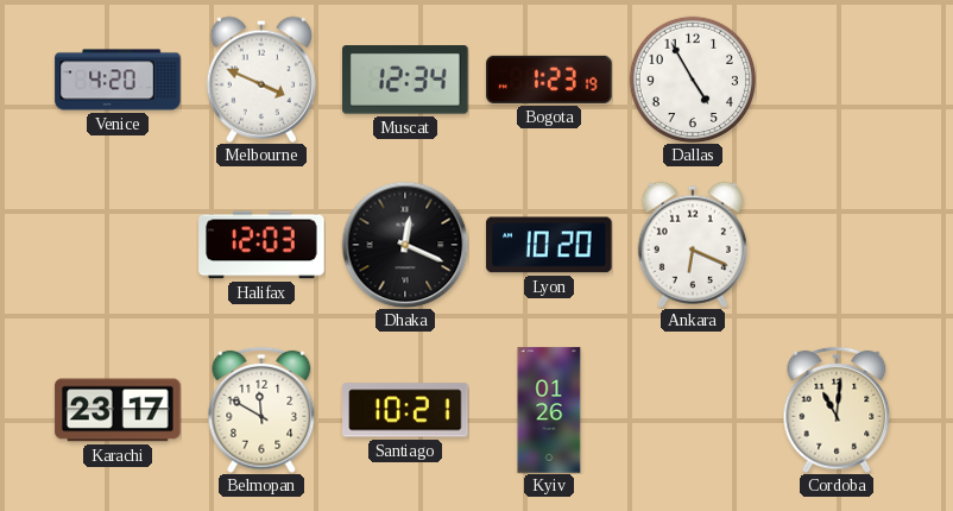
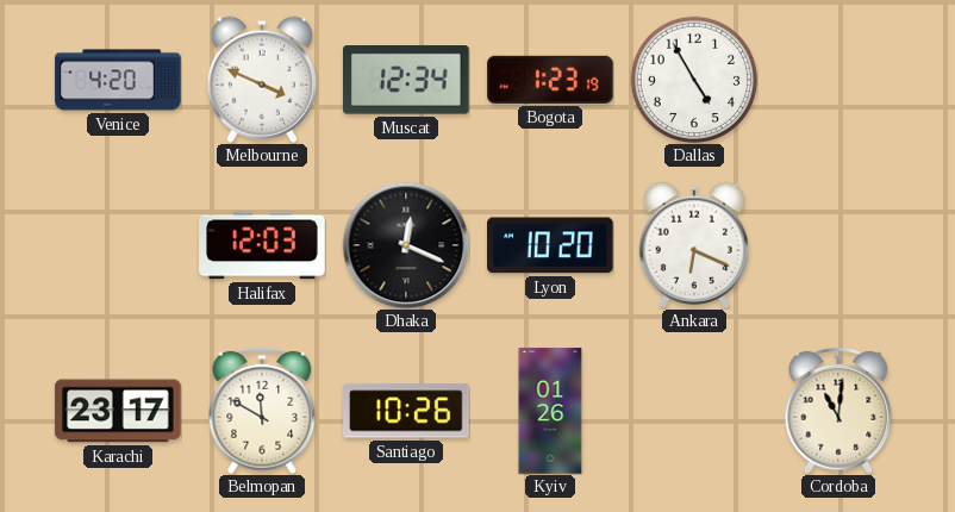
Santiago: 10:21 -> 10:26 (406, 411)
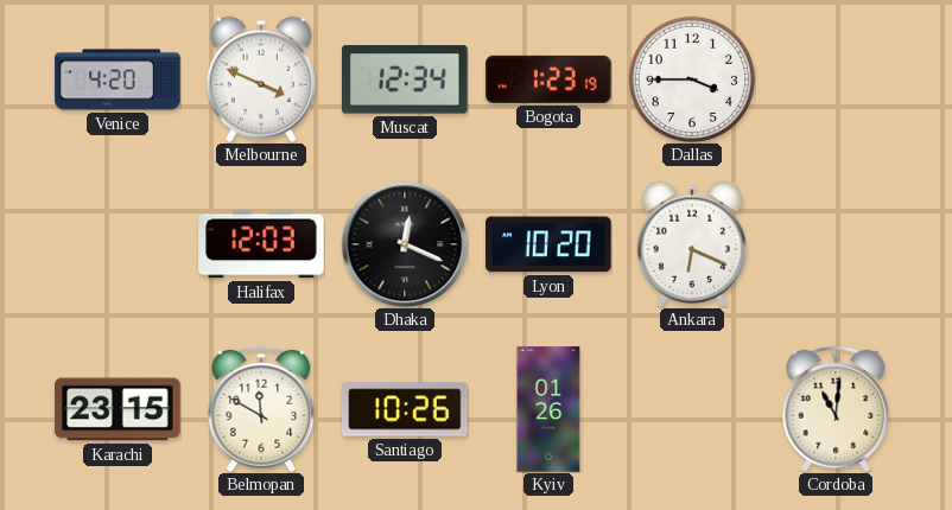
Dallas: 4:55 -> 3:45 (691, 78)
Karachi: 23:17 -> 23:15 (118, 409)
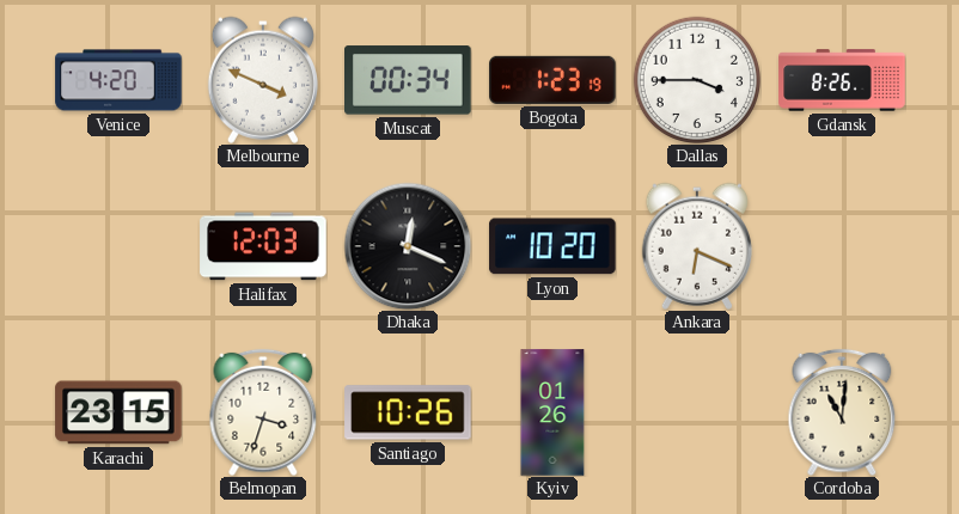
Muscat: 12:34 -> 00:34 (408, 80)
Gdansk: none -> 8:26 (842, 80)
Belmopan: 11:50 -> 3:33 (263, 412)
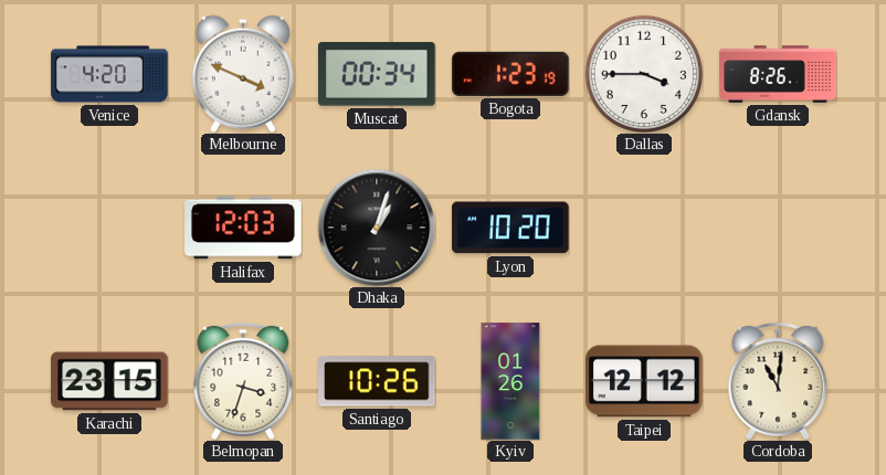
Dhaka: 12:19 -> 1:03 (377, 228)
Ankara: 6:19 -> none (697, 246)
Taipei: none -> 12:12 (644, 381)
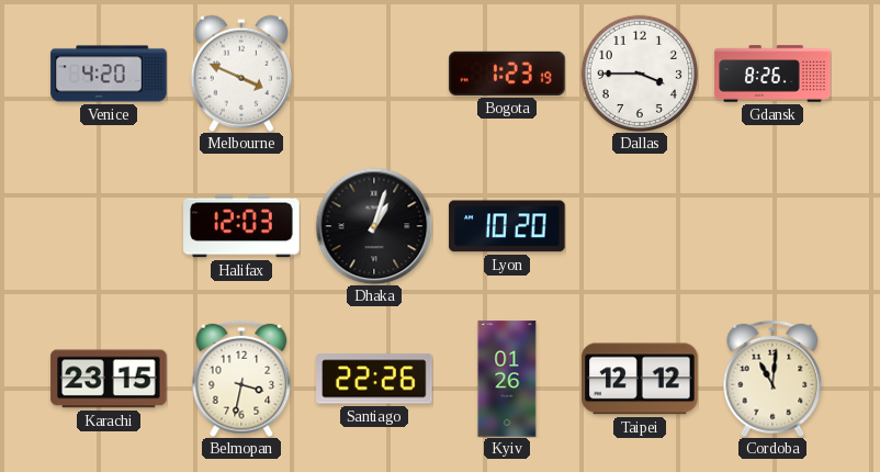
Muscat: 00:34 -> none (377, 74)
Belmopan: 3:33 -> 3:32 (241, 379)
Santiago: 10:26 -> 22:26 (374, 379)
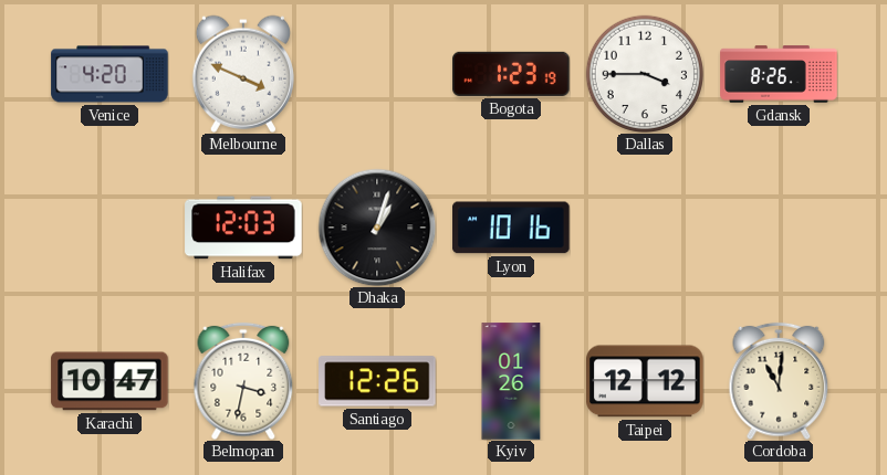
Lyon: 10:20 -> 10:16 (511, 228)
Karachi: 23:15 -> 10:47 (109, 381)
Santiago: 22:26 -> 12:26 (377, 381)
